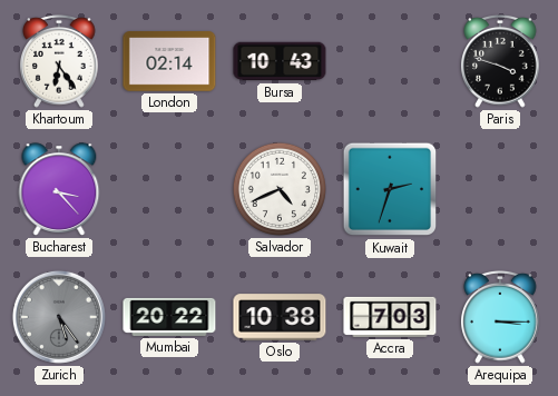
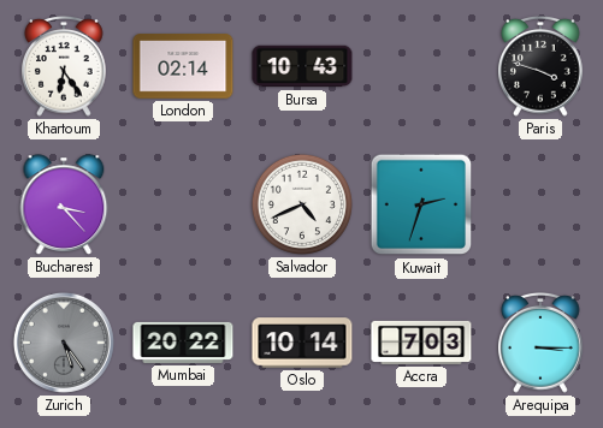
Oslo: 10:38 -> 10:14 (302, 343)
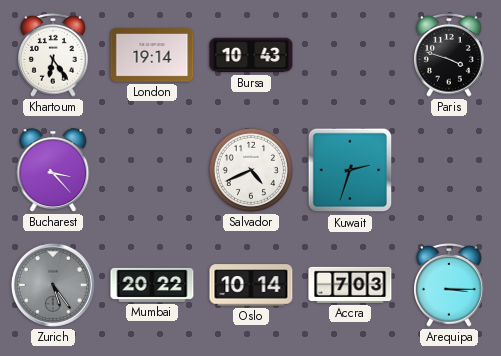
London: 02:14 -> 19:14 (152, 55)
